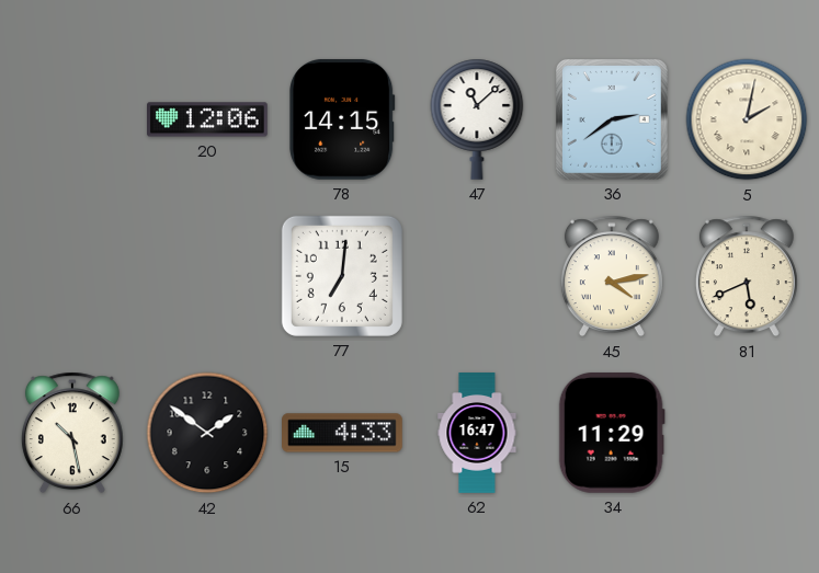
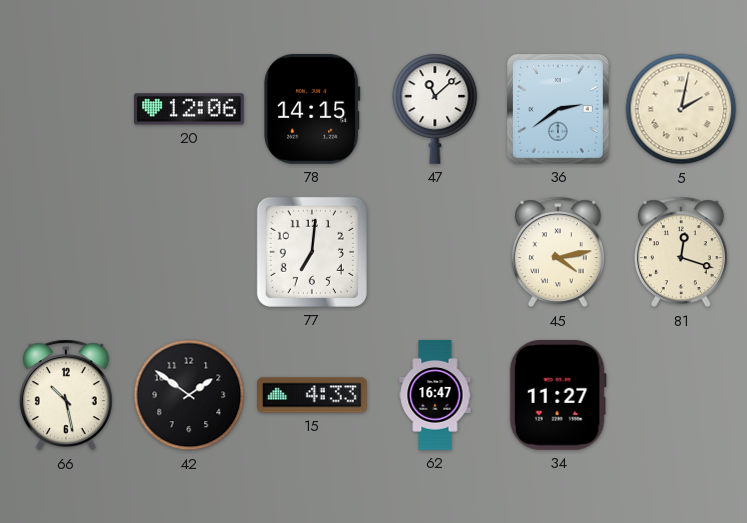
81: 5:41 -> 12:18 (681, 252)
34: 11:29 -> 11:27 (558, 395)
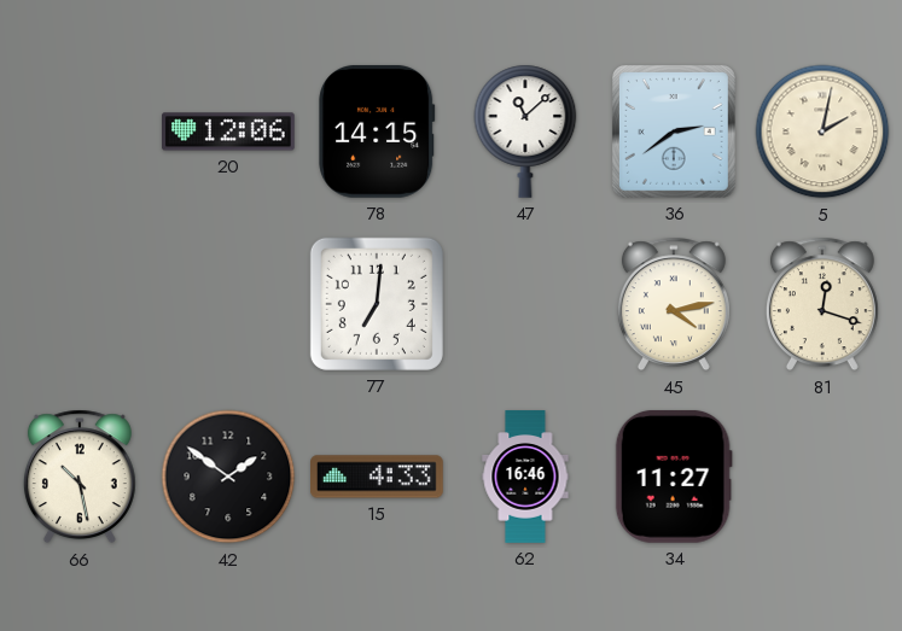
62: 16:47 -> 16:46 (525, 477)
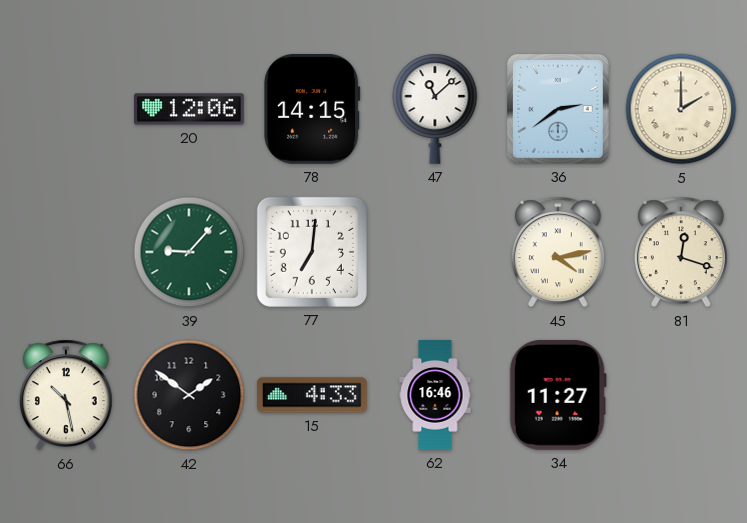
5: 2:02 -> 2:00 (681, 109)
39: none -> 9:07 (189, 252)
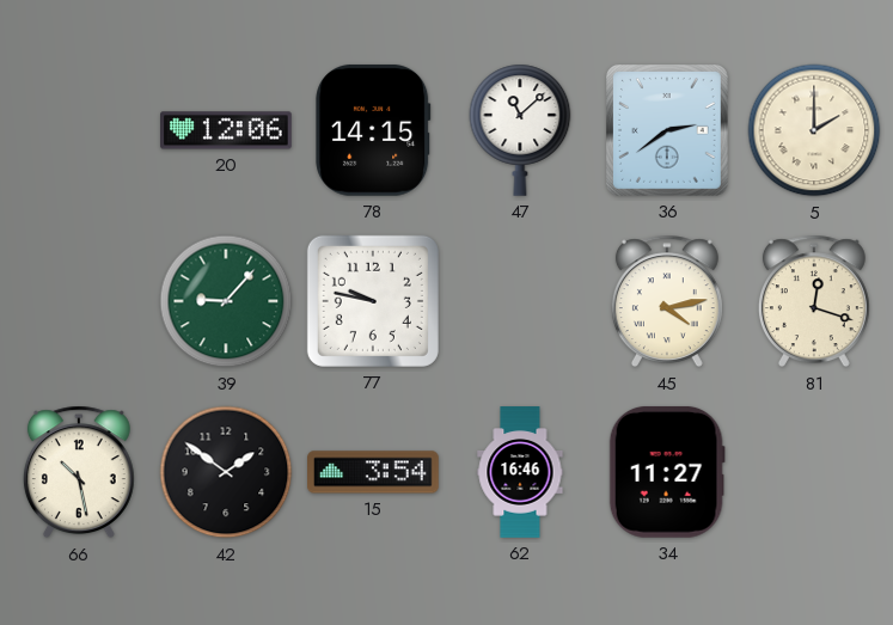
77: 7:01 -> 9:47 (373, 301)
15: 4:33 -> 3:54 (373, 472)
